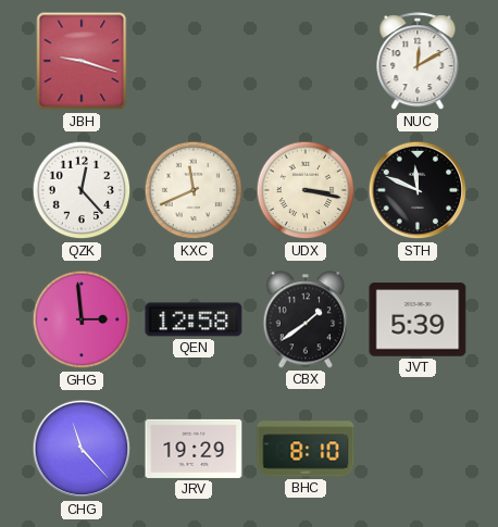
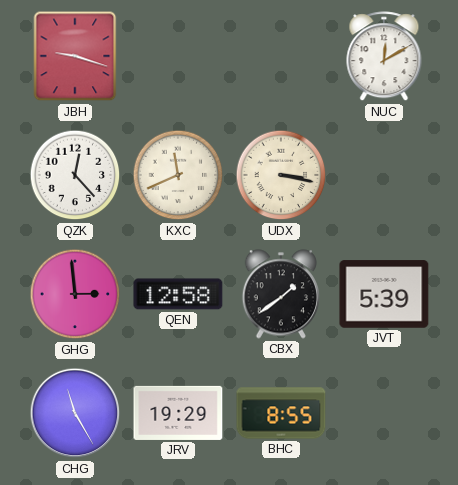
STH: 11:49 -> none (418, 190)
CHG: 11:23 -> 11:25 (75, 413)
BHC: 8:10 -> 8:55 (281, 413)
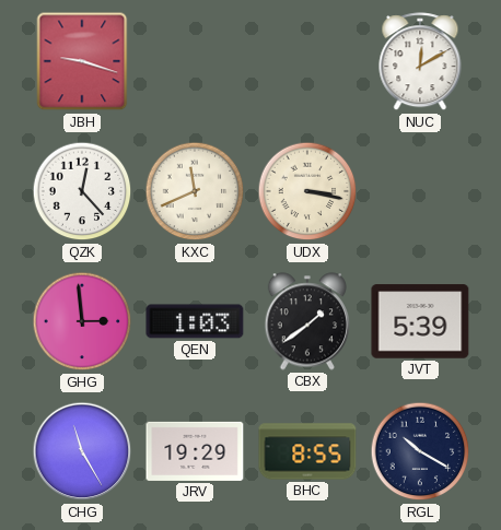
QEN: 12:58 -> 1:03 (195, 321)
RGL: none -> 10:20 (420, 451)
